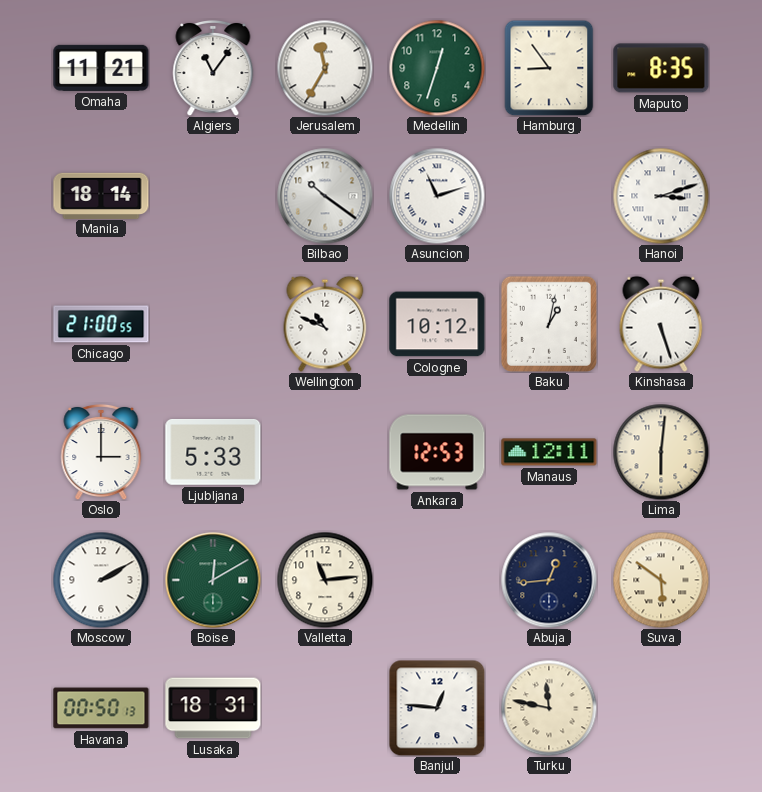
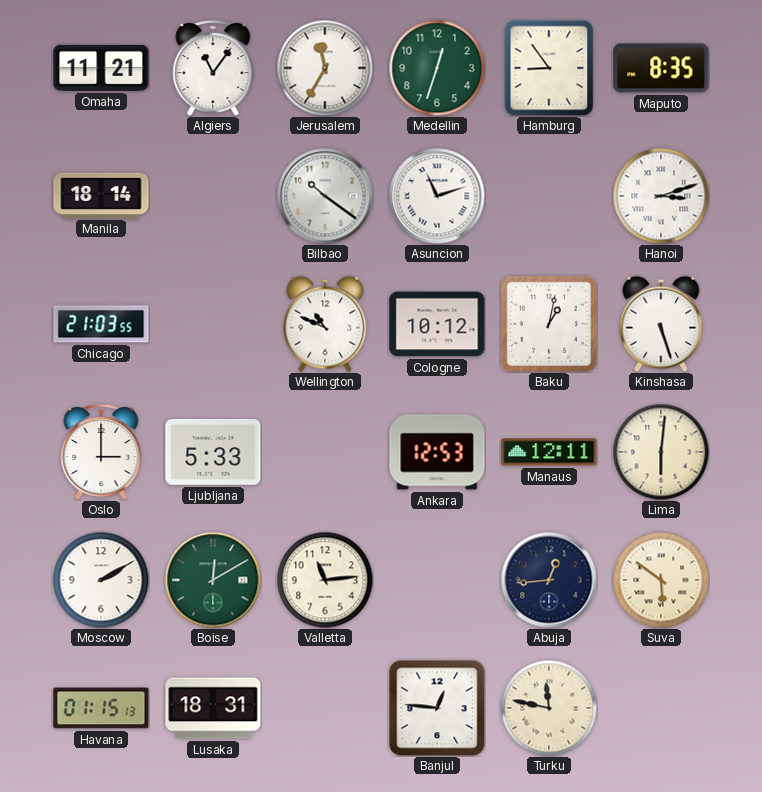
Chicago: 21:00 -> 21:03 (101, 324)
Havana: 00:50 -> 01:15 (101, 708)
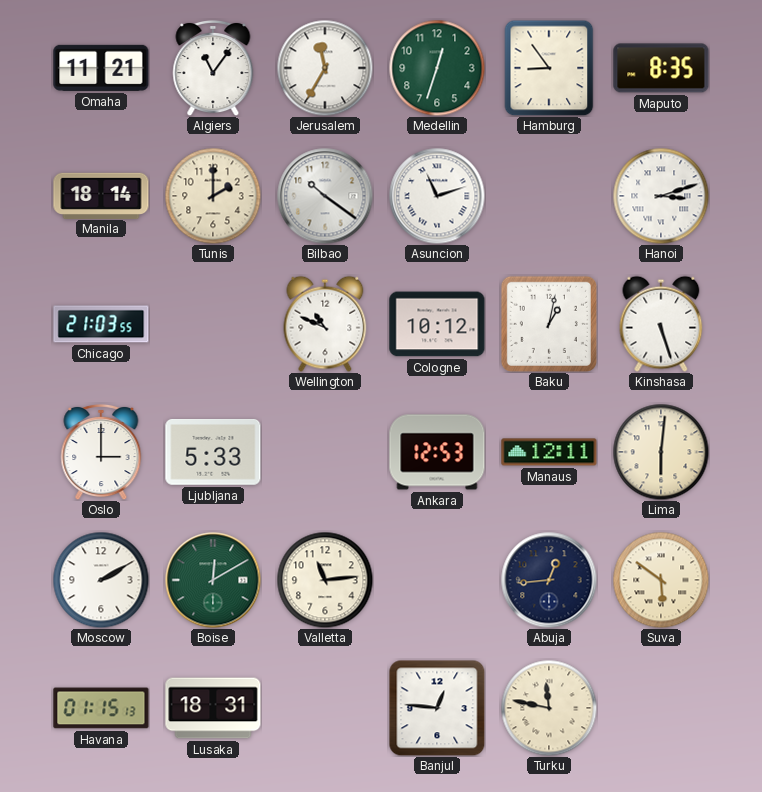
Tunis: none -> 2:00 (213, 196)
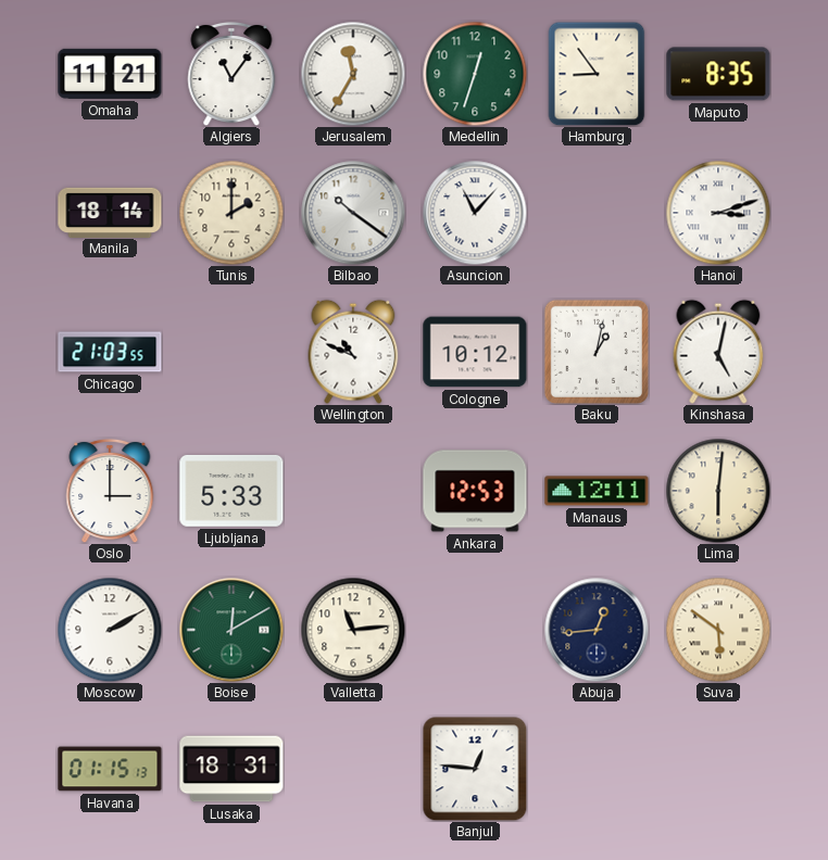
Asuncion: 11:12 -> 11:07 (475, 213)
Kinshasa: 5:27 -> 5:02 (718, 352)
Turku: 11:47 -> none (549, 708)
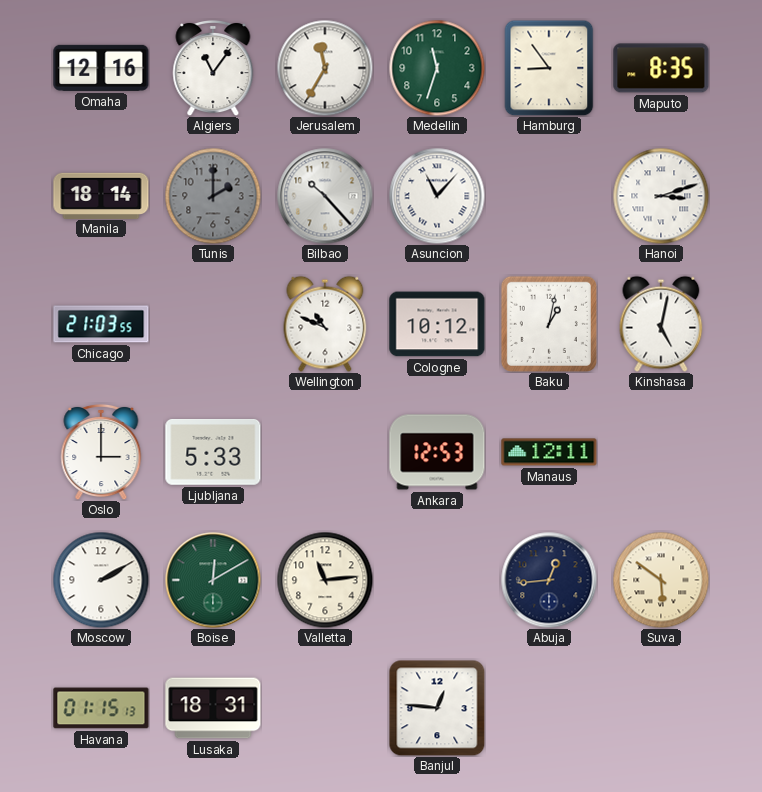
Omaha: 11:21 -> 12:16 (101, 68)
Medellin: 12:33 -> 11:33 (437, 68)
Tunis dial: cream -> grey (213, 196)
Bilbao: 10:21 -> 10:23 (325, 196)
Lima: 6:01 -> none (718, 491)
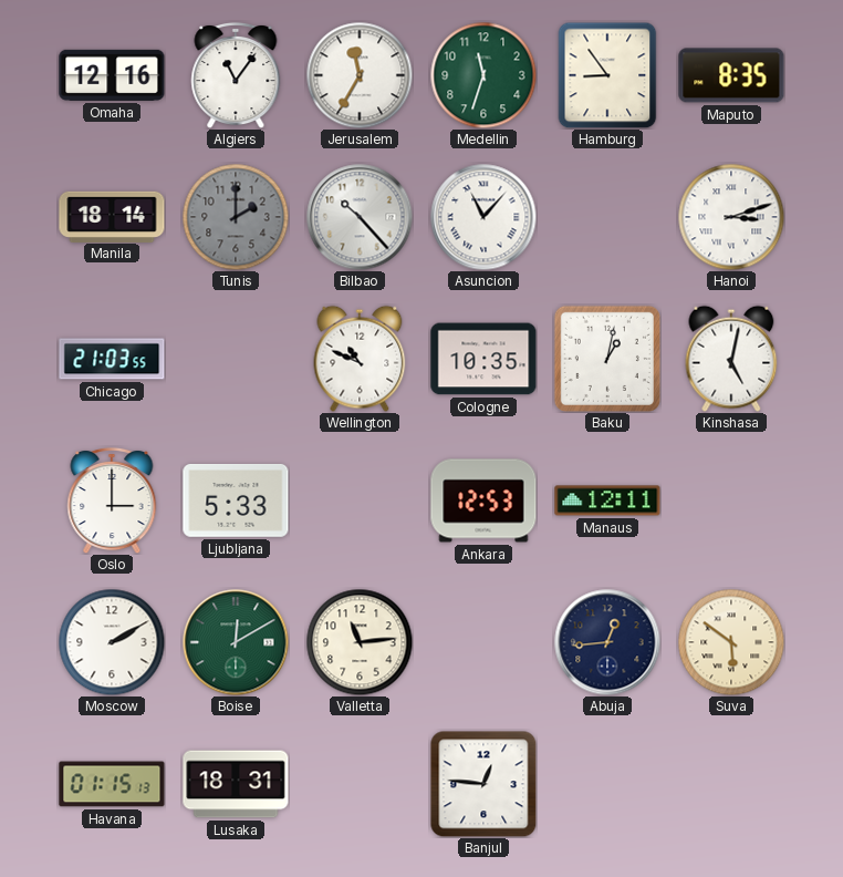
Cologne: 10:12 -> 10:35 (483, 359)
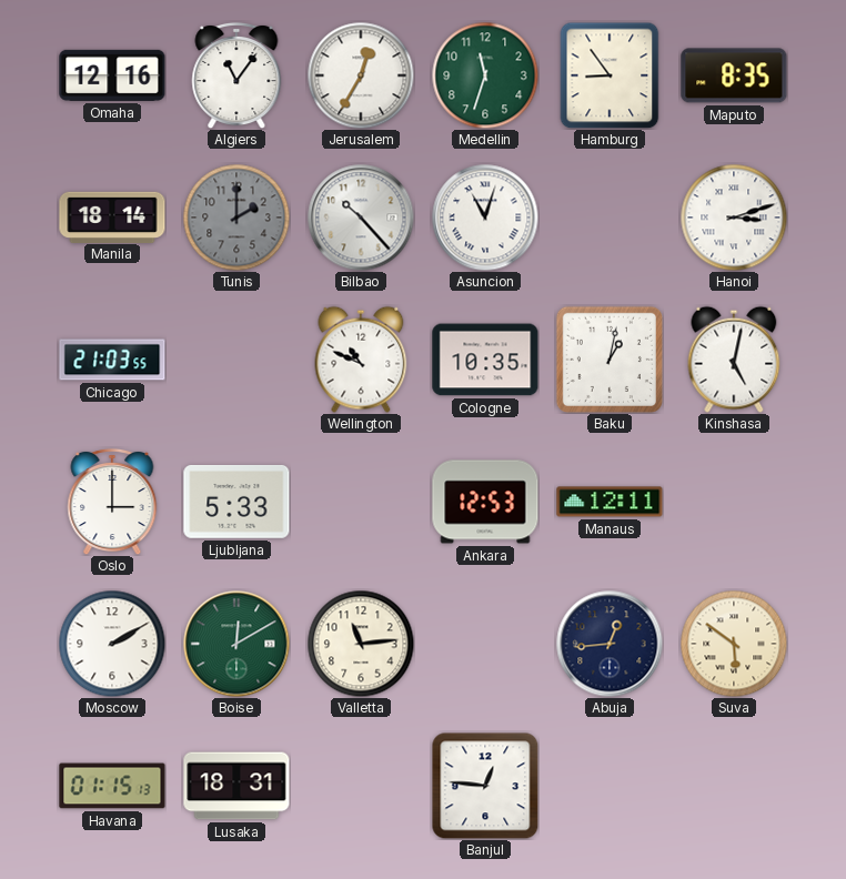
Jerusalem: 11:35 -> 12:35 (361, 75)
Asuncion: 11:07 -> 11:03 (485, 218)
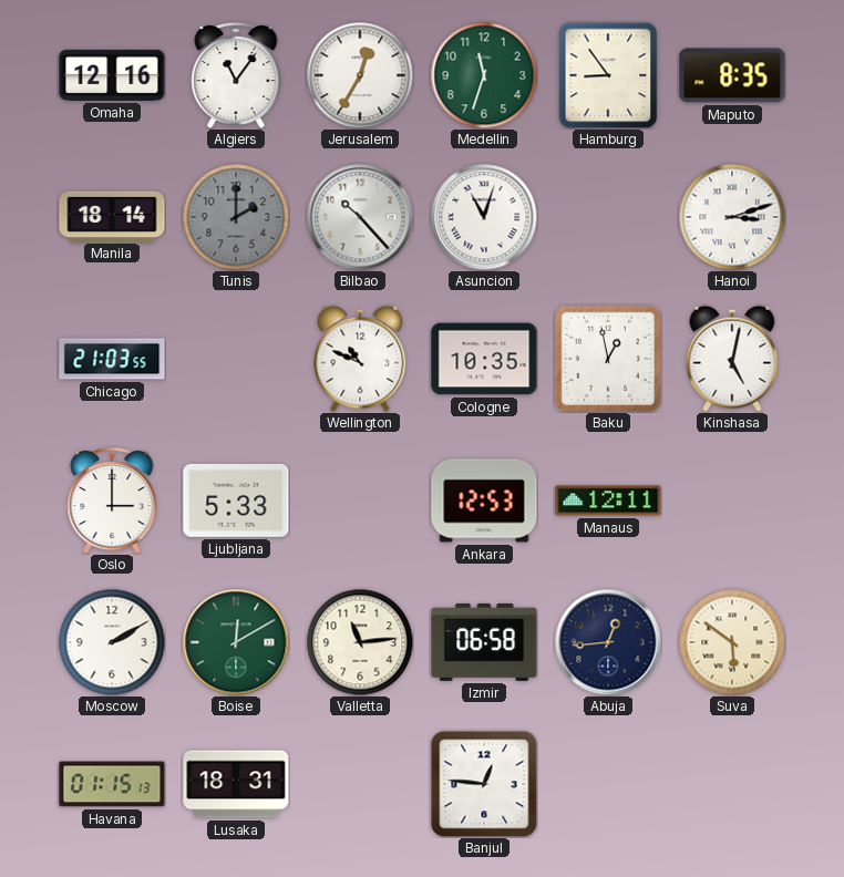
Baku: 1:02 -> 12:58 (608, 359)
Izmir: none -> 06:58 (484, 642)
